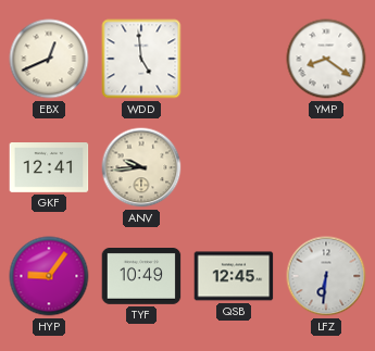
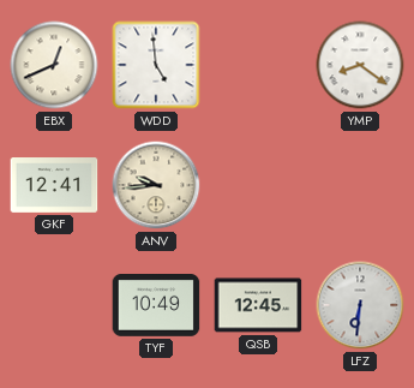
HYP: 9:06 -> none (49, 276)
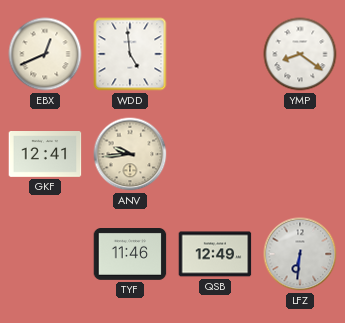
TYF: 10:49 -> 11:46 (130, 255)
QSB: 12:45 -> 12:49 (215, 254)
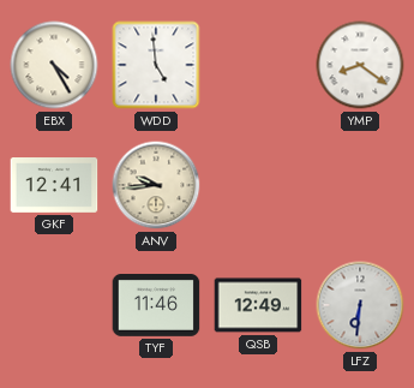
EBX: 12:41 -> 4:25 (54, 65)
